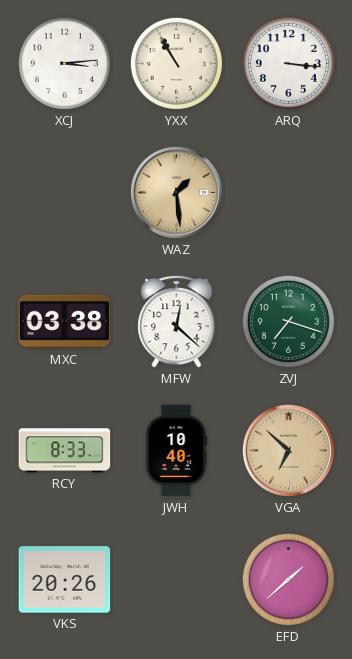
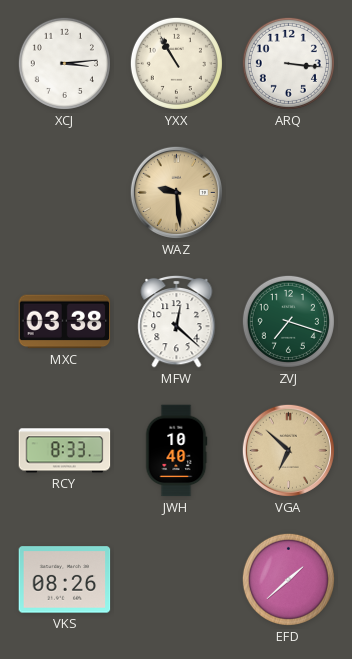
WAZ: 1:29 -> 9:29 (176, 192)
VKS: 20:26 -> 08:26 (65, 580)
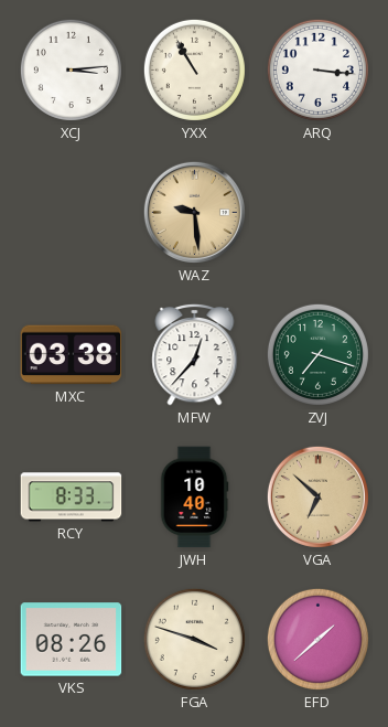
MFW: 12:22 -> 12:37 (195, 354)
FGA: none -> 3:48 (194, 639)
